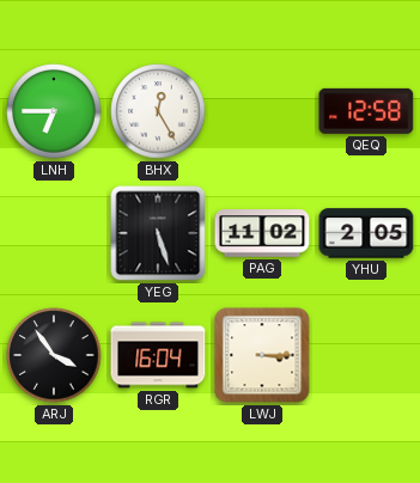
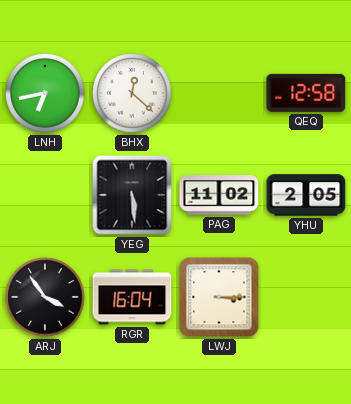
LNH: 6:45 -> 6:43 (45, 93)
BHX: 12:25 -> 12:22 (132, 93)
YEG: 5:27 -> 5:29 (132, 195)
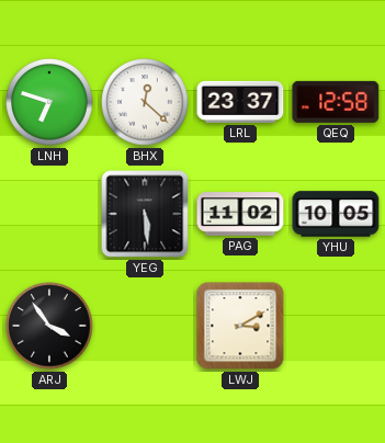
LNH: 6:43 -> 6:48 (49, 102)
LRL: none -> 23:37 (240, 102)
YHU: 2:05 -> 10:05 (336, 214)
RGR: 16:04 -> none (132, 297)
LWJ: 3:15 -> 3:10 (240, 326)
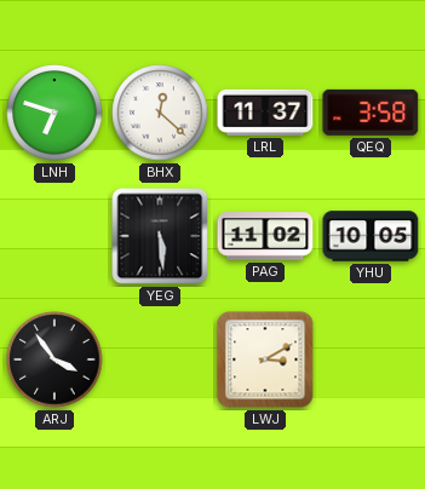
LRL: 23:37 -> 11:37 (265, 113)
QEQ: 12:58 -> 3:58 (371, 113)
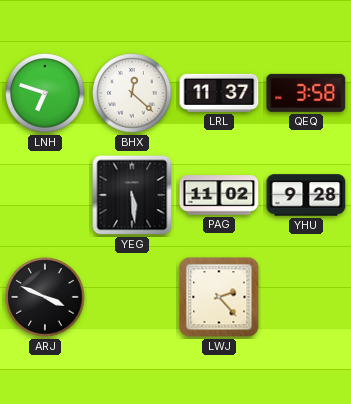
YHU: 10:05 -> 9:28 (306, 195)
ARJ: 3:54 -> 3:49 (45, 297)
LWJ: 3:10 -> 2:23 (219, 297)
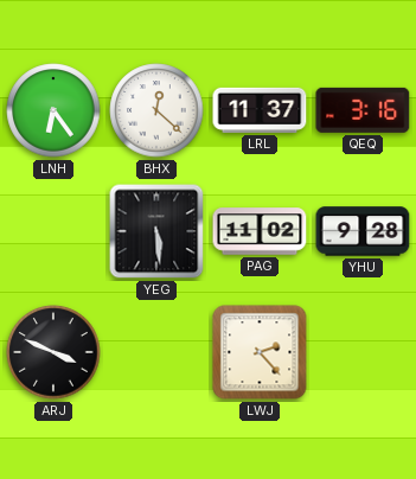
LNH: 6:48 -> 6:24 (53, 110)
QEQ: 3:58 -> 3:16 (363, 110)
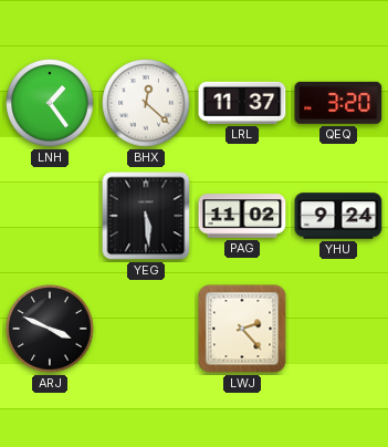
LNH: 6:24 -> 1:24 (50, 103)
QEQ: 3:16 -> 3:20 (338, 103)
YHU: 9:28 -> 9:24 (338, 216)
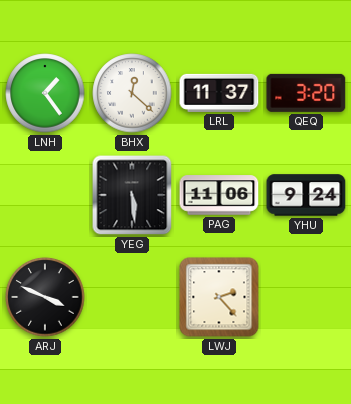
PAG: 11:02 -> 11:06 (219, 195)
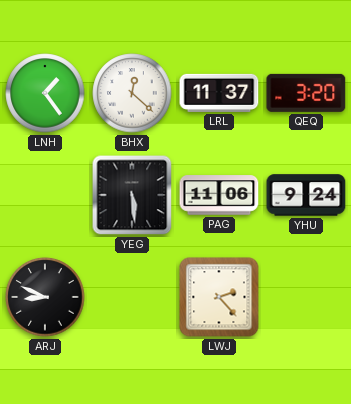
ARJ: 3:49 -> 8:49 (45, 297)
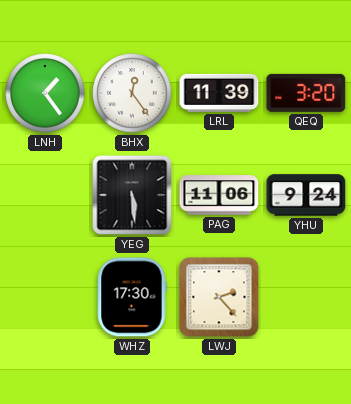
BHX: 12:22 -> 12:24 (132, 93)
LRL: 11:37 -> 11:39 (219, 93)
ARJ: 8:49 -> none (45, 297)
WHZ: none -> 17:30 (132, 297)
